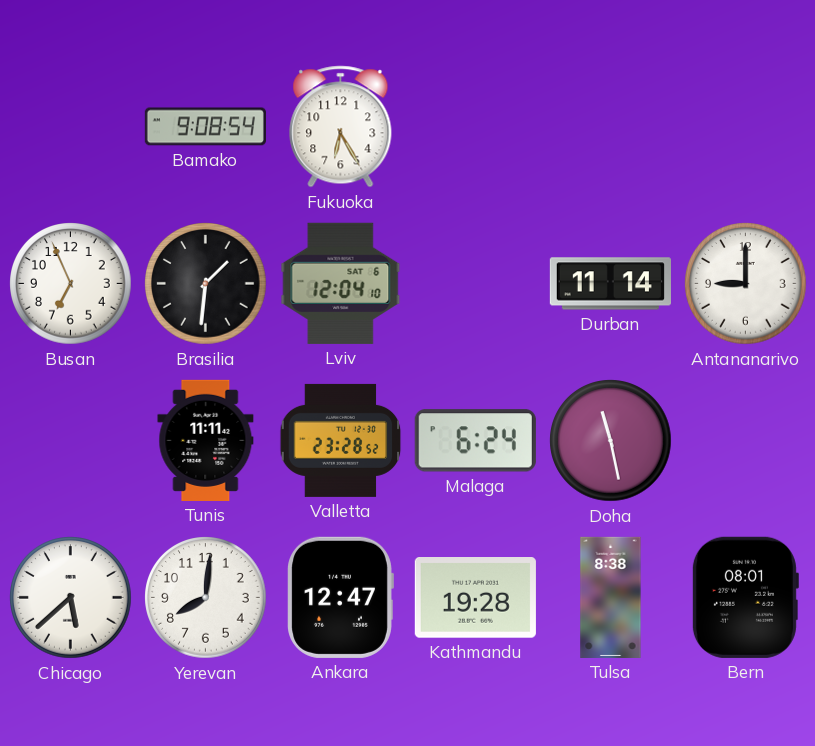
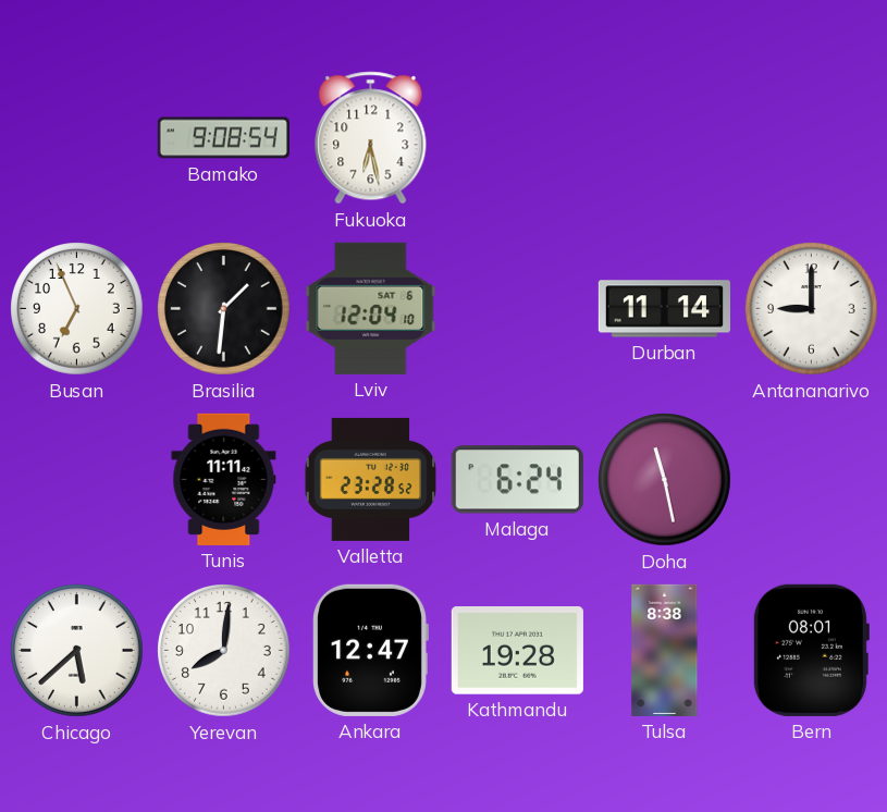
Fukuoka: 6:25 -> 6:28 (371, 138)
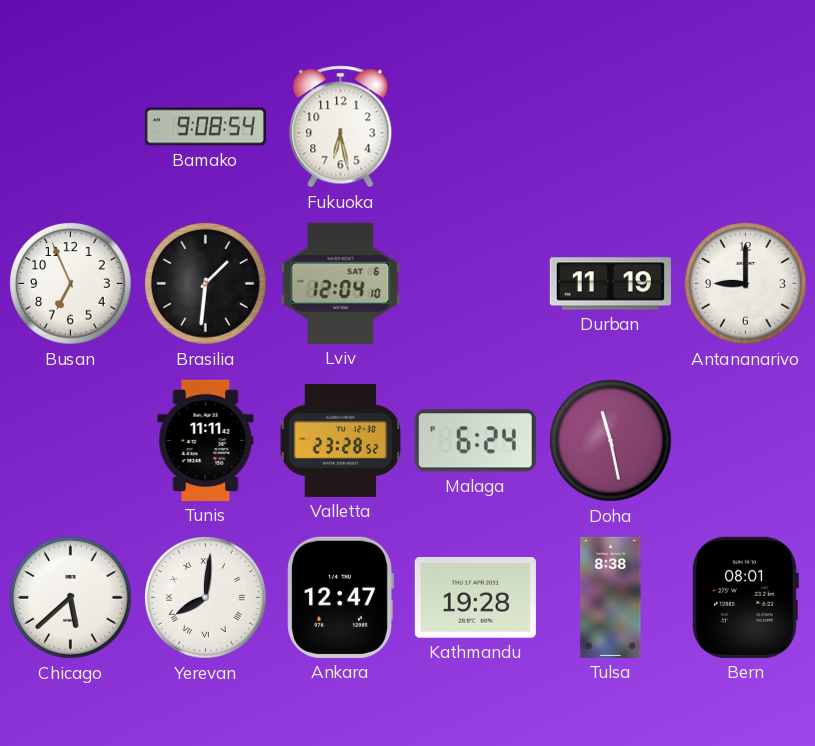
Durban: 11:14 -> 11:19 (610, 284)
Yerevan numerals: Arabic -> Roman (206, 598)
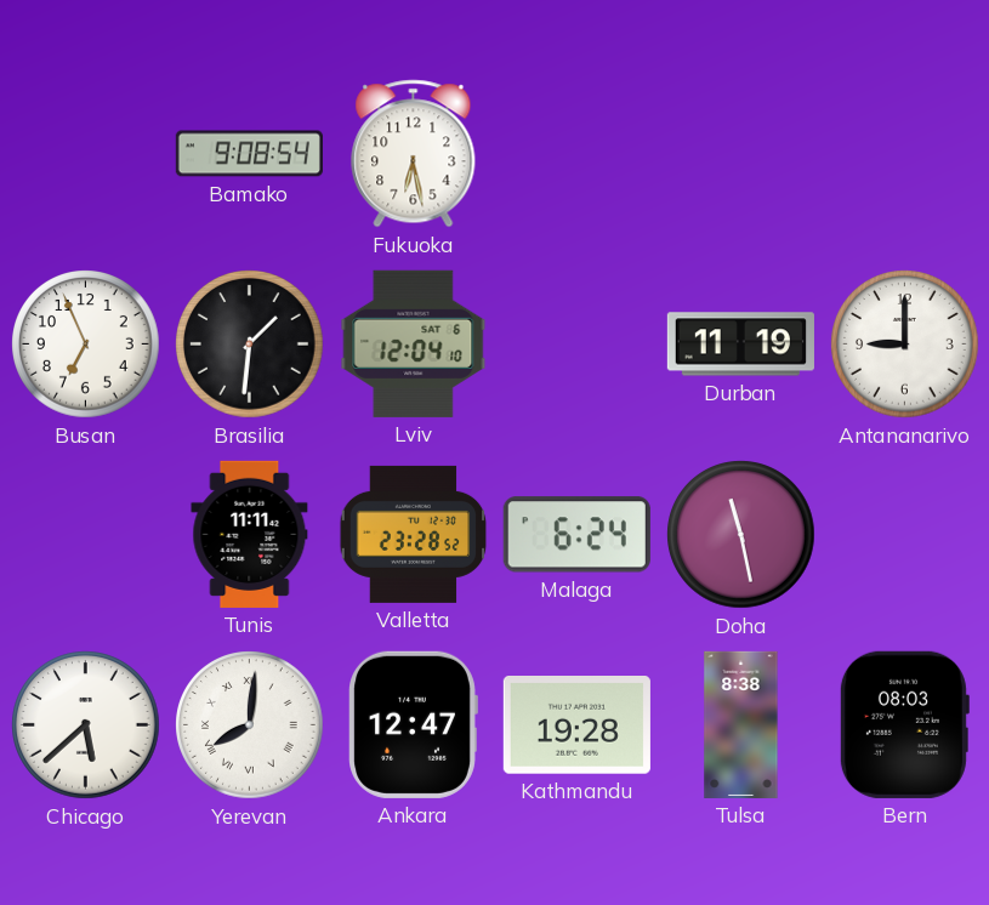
Bern: 08:01 -> 08:03 (904, 724)
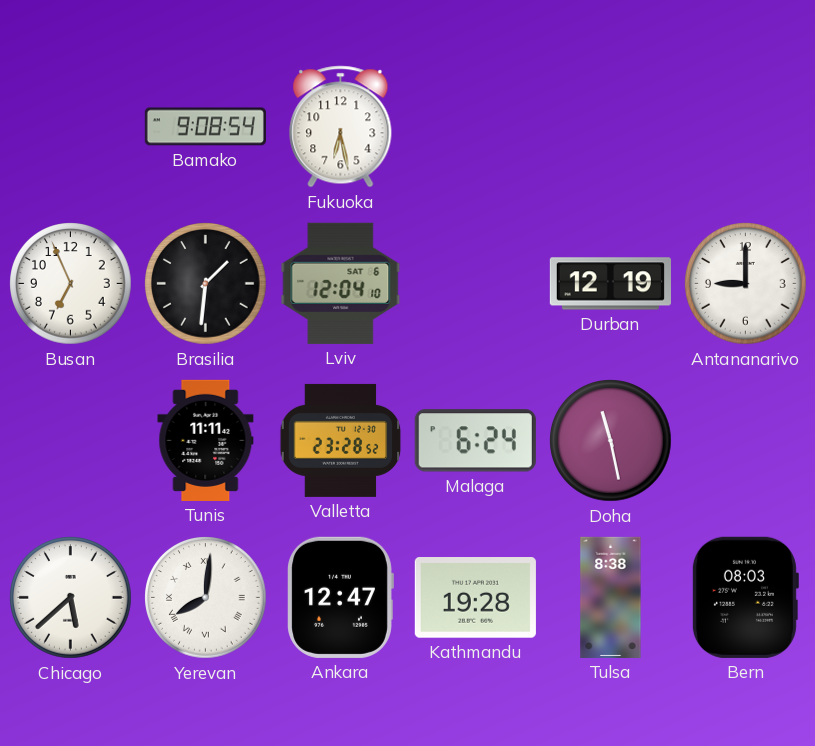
Durban: 11:19 -> 12:19 (610, 284)
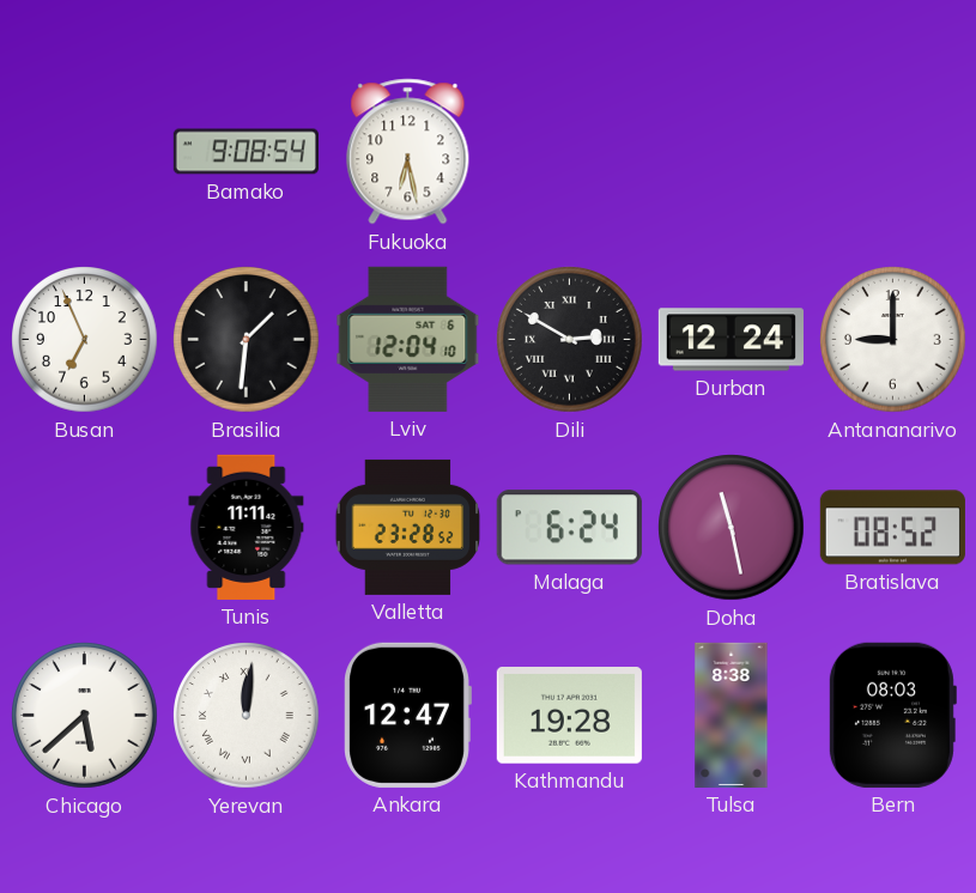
Dili: none -> 2:50 (570, 340)
Durban: 12:19 -> 12:24 (731, 340)
Bratislava: none -> 08:52 (892, 528)
Yerevan: 8:01 -> 12:01 (247, 716)
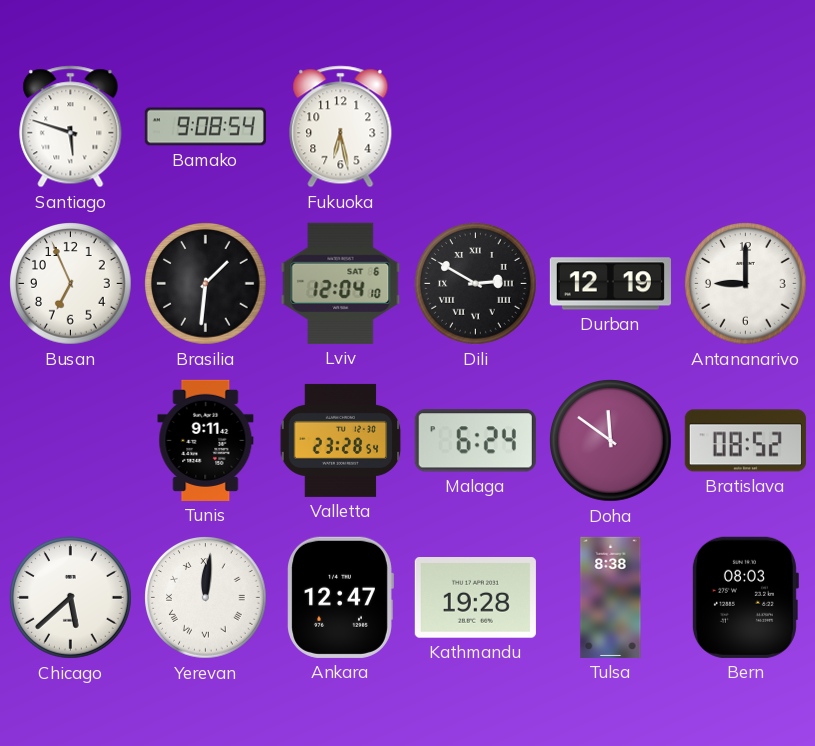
Santiago: none -> 5:48 (71, 127)
Durban: 12:24 -> 12:19 (610, 284)
Tunis: 11:11 -> 9:11 (206, 440)
Valletta: 23:28:52 -> 23:28:54 (341, 440)
Doha: 11:28 -> 11:51 (611, 441)
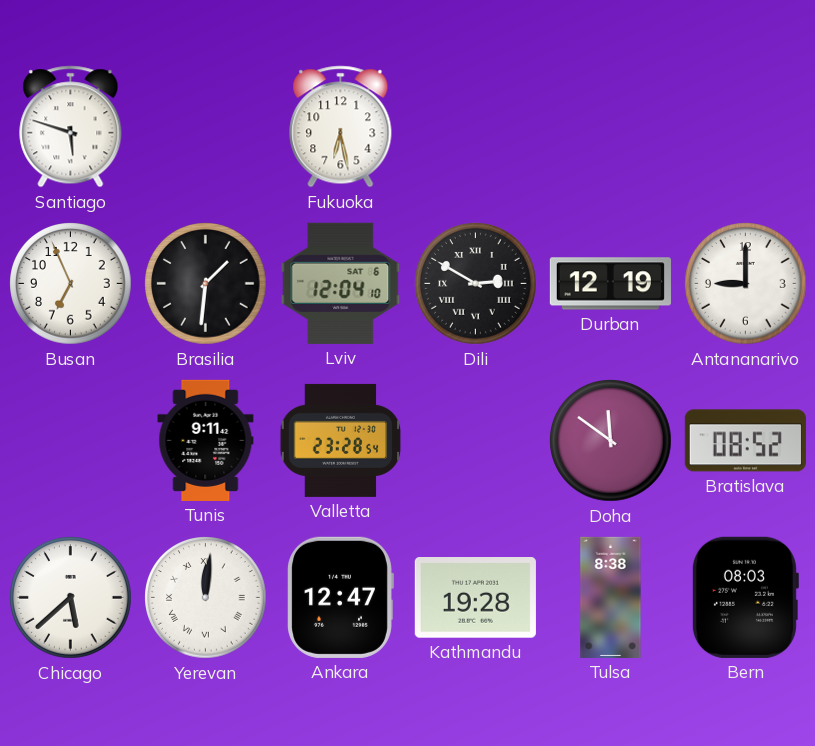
Bamako: 9:08 -> none (205, 127)
Malaga: 6:24 -> none (475, 441)
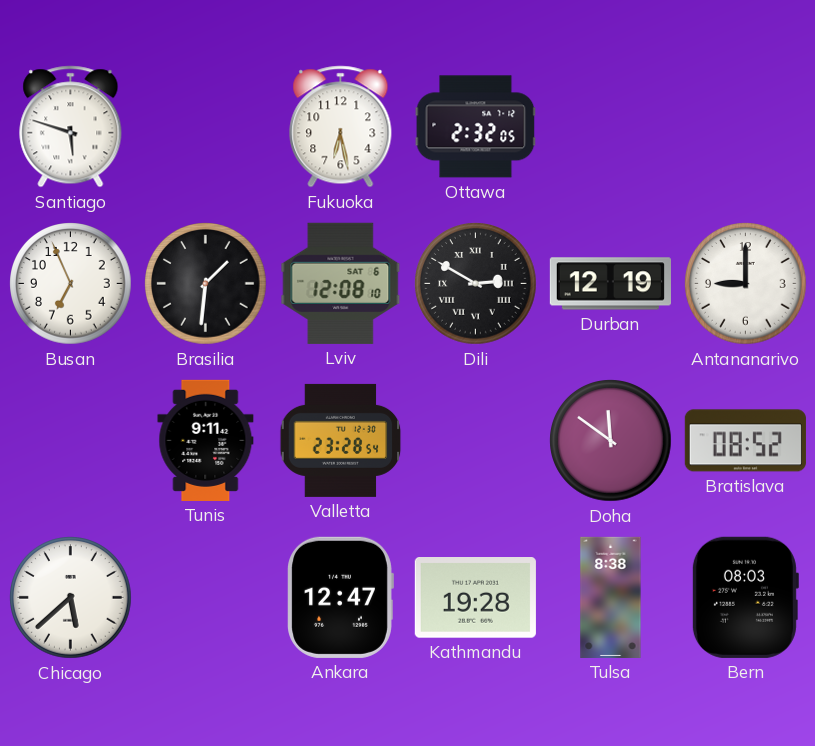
Ottawa: none -> 2:32 (476, 127)
Lviv: 12:04 -> 12:08 (341, 283)
Yerevan: 12:01 -> none (206, 598)
